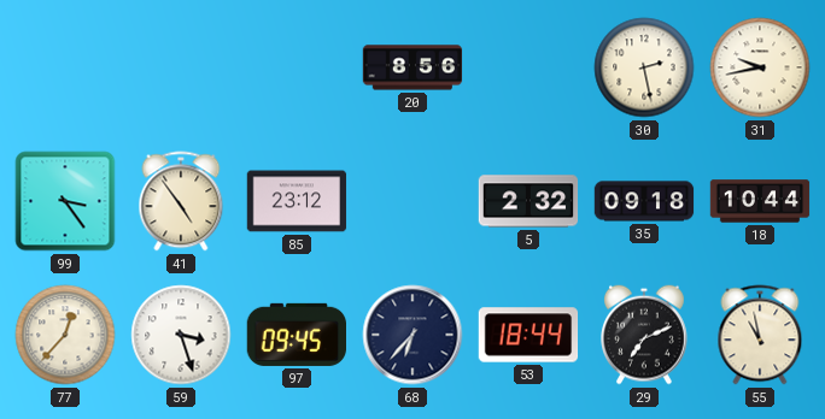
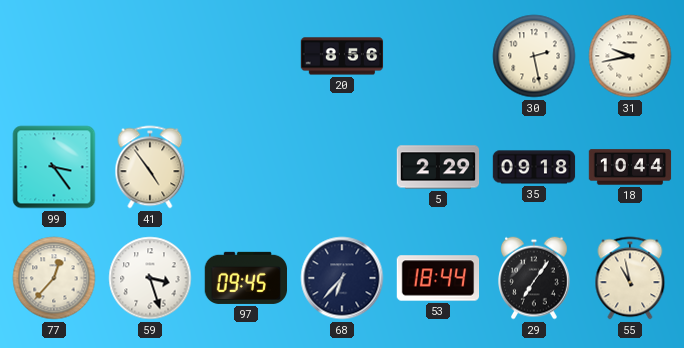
85: 23:12 -> none (297, 201)
5: 2:32 -> 2:29 (438, 167)
29: 7:11 -> 7:06 (535, 278)
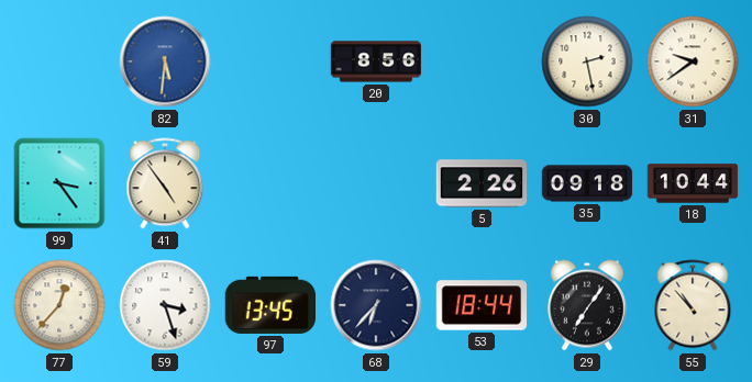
82: none -> 5:31 (165, 61)
31: 9:43 -> 9:39 (693, 61)
5: 2:29 -> 2:26 (482, 183)
97: 09:45 -> 13:45 (269, 305)
55: 10:58 -> 10:53 (693, 305)
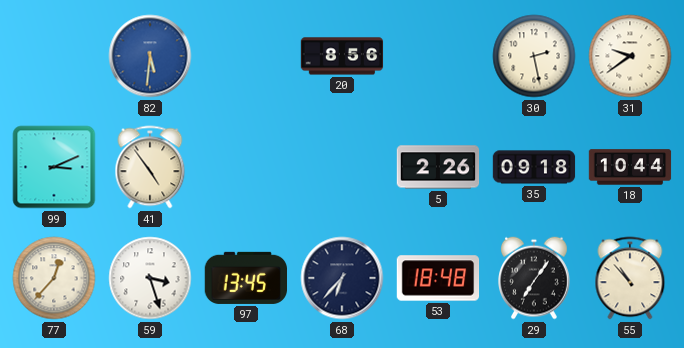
99: 3:24 -> 3:11 (54, 167)
53: 18:44 -> 18:48 (438, 278)
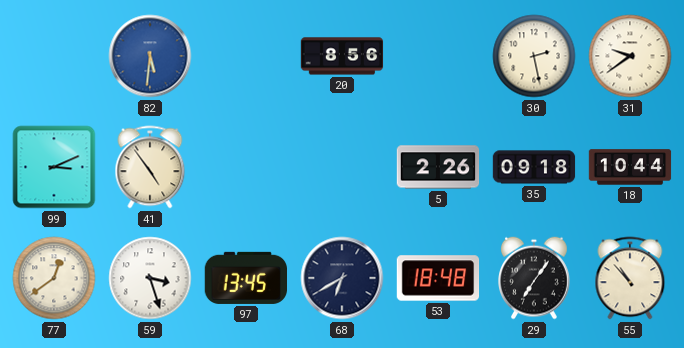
77: 12:37 -> 12:39 (54, 278)
68: 6:37 -> 6:40 (342, 278)
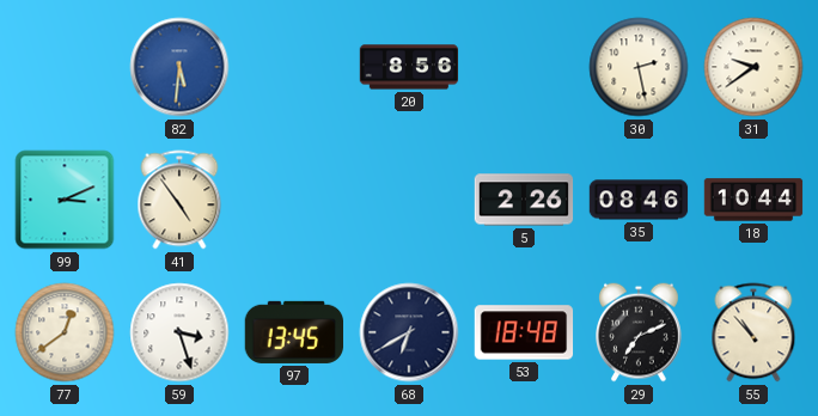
35: 09:18 -> 08:46 (639, 200)
29: 7:06 -> 7:11 (640, 332)
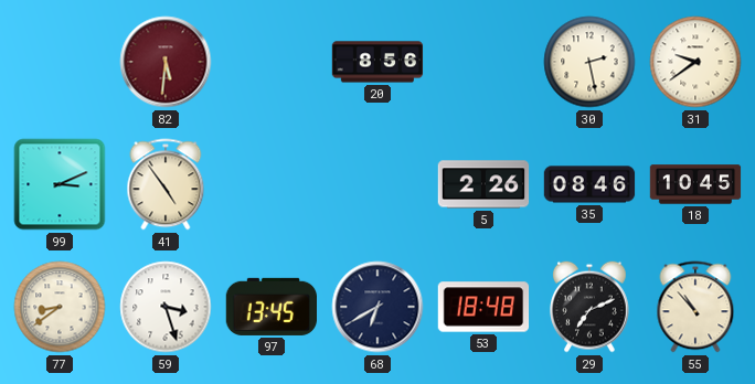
82 dial: blue -> burgundy (166, 62)
18: 10:44 -> 10:45 (695, 184)
77: 12:39 -> 8:39 (60, 307)
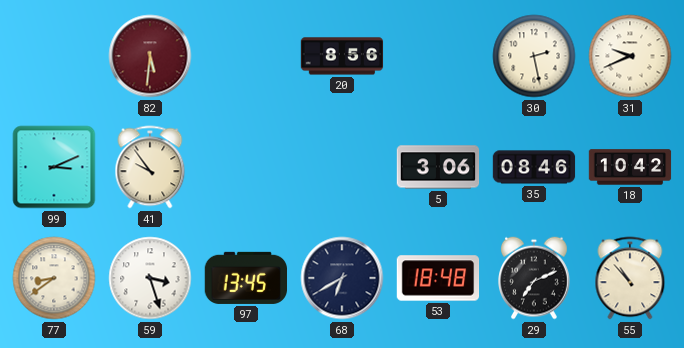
31: 9:39 -> 9:41 (630, 56)
41: 4:54 -> 9:54 (150, 167)
5: 2:26 -> 3:06 (438, 167)
18: 10:45 -> 10:42 (630, 167)
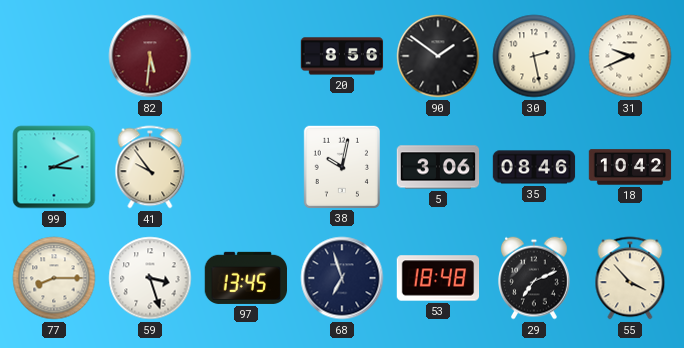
90: none -> 1:51 (438, 56)
38: none -> 10:02 (342, 166)
77: 8:39 -> 8:15 (54, 278)
68: 6:40 -> 6:57 (342, 278)
55: 10:53 -> 3:53 (630, 278)
